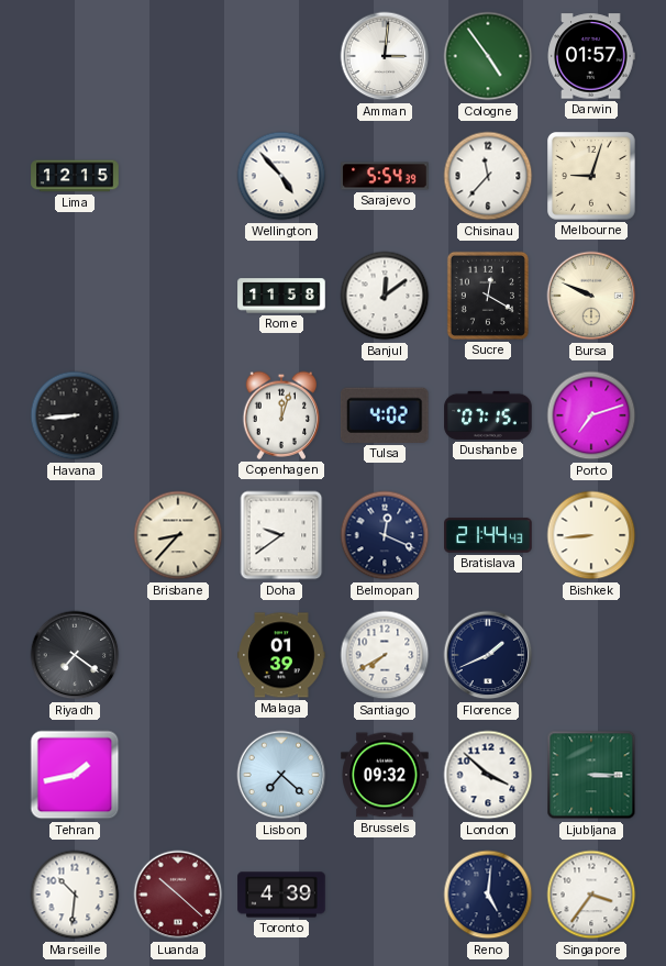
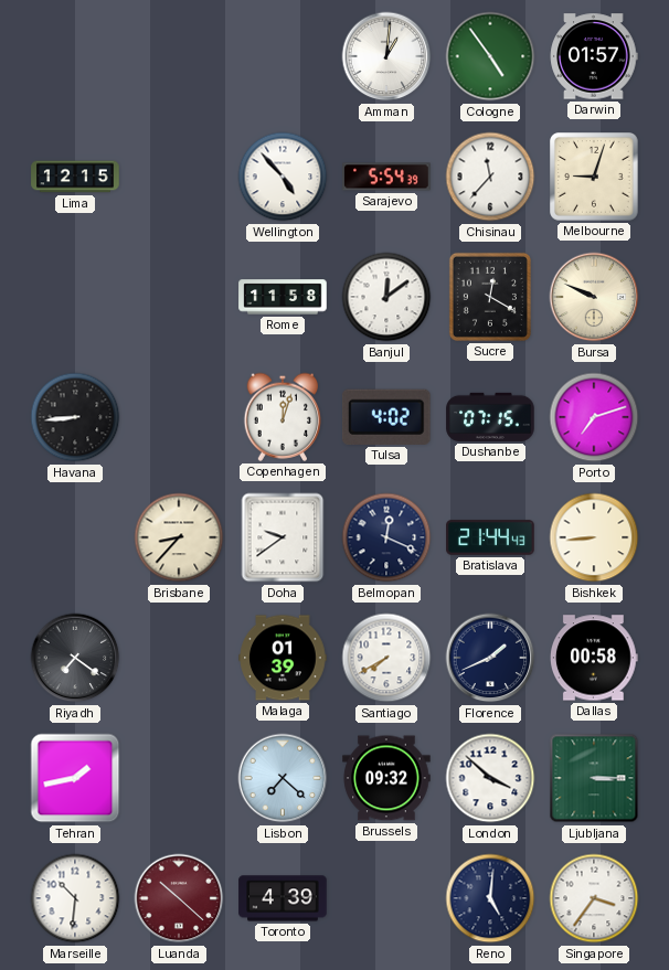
Amman: 3:01 -> 1:01 (386, 56)
Dallas: none -> 00:58 (594, 658)
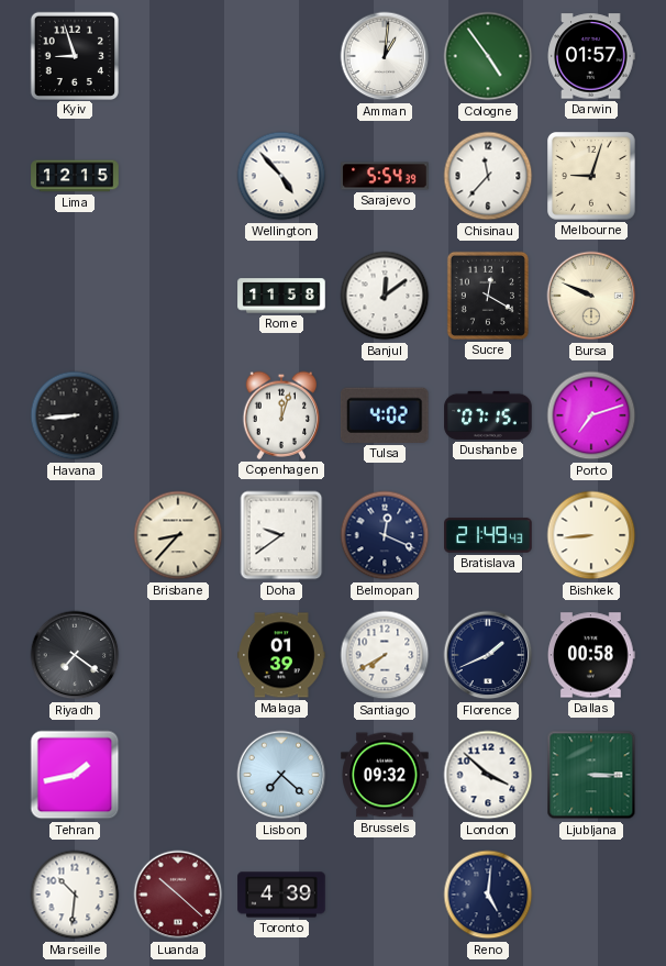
Kyiv: none -> 8:57 (74, 55)
Bratislava: 21:44 -> 21:49 (488, 535)
Singapore: 3:36 -> none (594, 898)
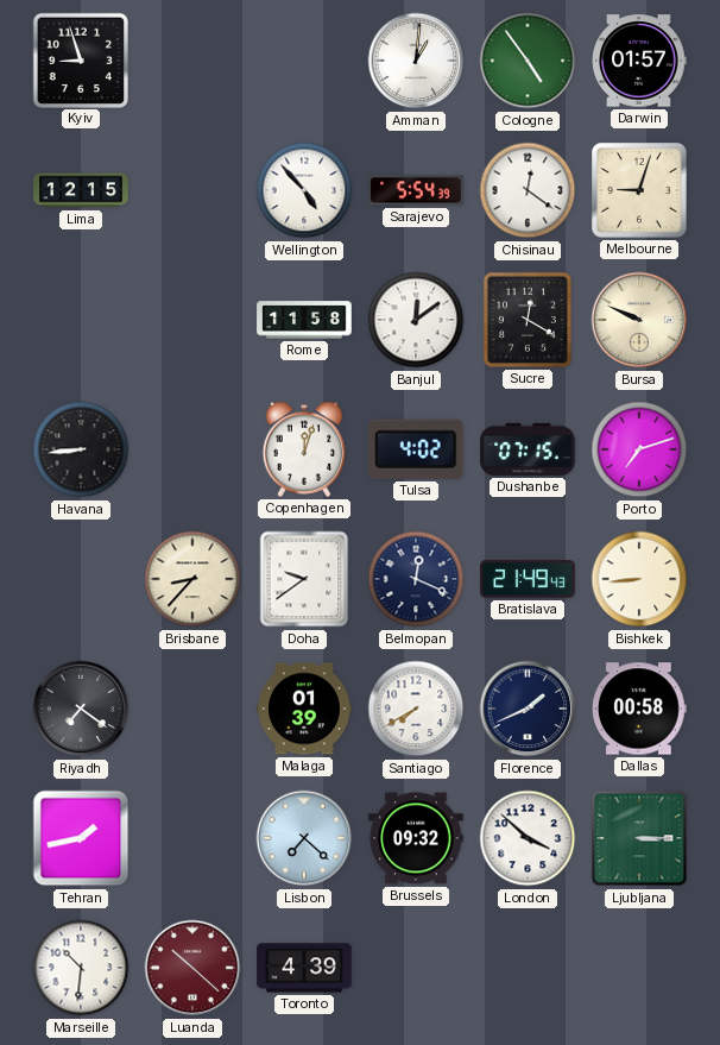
Chisinau: 11:37 -> 12:21 (528, 190)
Reno: 5:01 -> none (488, 895)
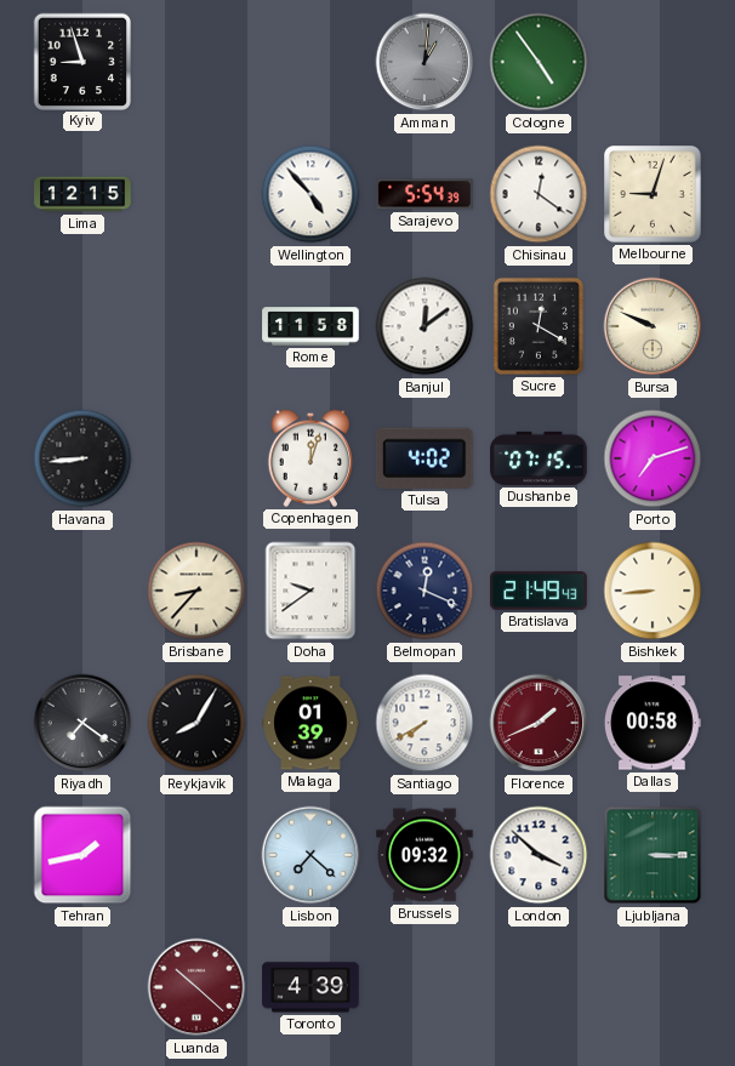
Amman dial: white -> grey (425, 62)
Darwin: 01:57 -> none (639, 61)
Reykjavik: none -> 8:05 (196, 723)
Florence dial: navy -> burgundy (539, 723)
Marseille: 10:31 -> none (81, 968)
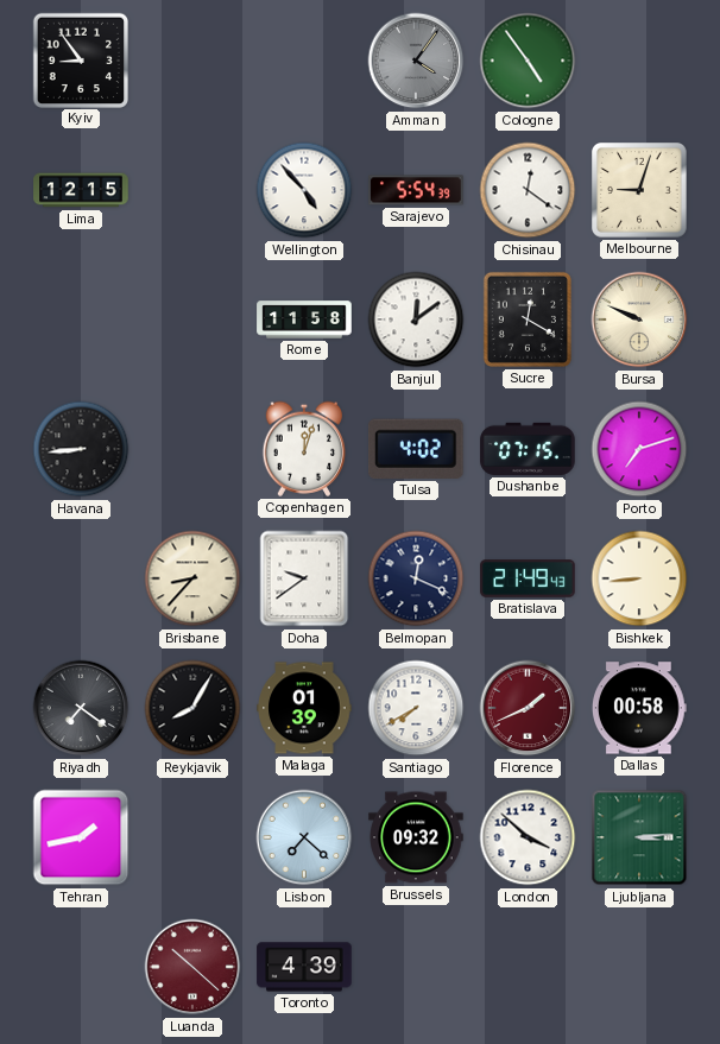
Kyiv: 8:57 -> 8:54 (80, 59)
Amman: 1:01 -> 4:06 (416, 61)
Ljubljana: 3:15 -> 3:14 (639, 837)
